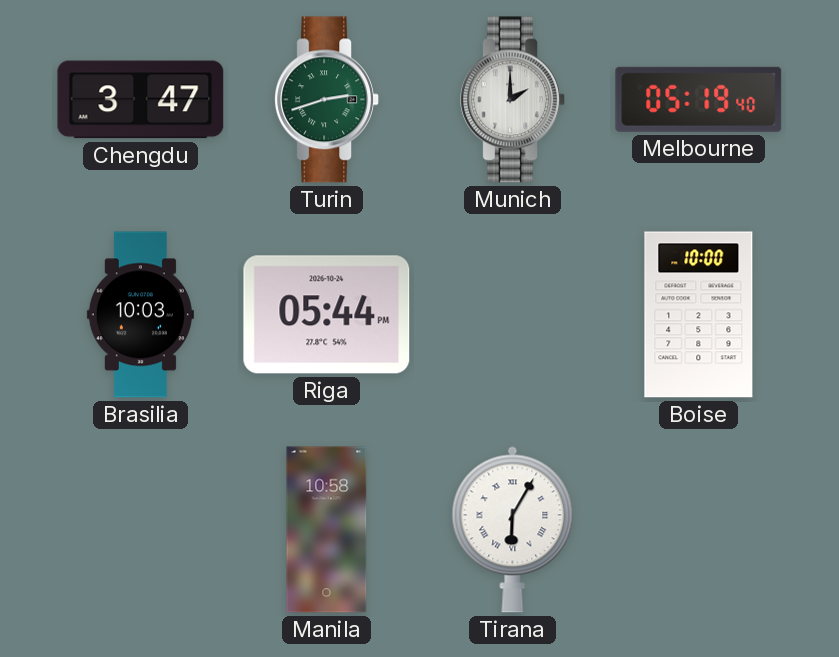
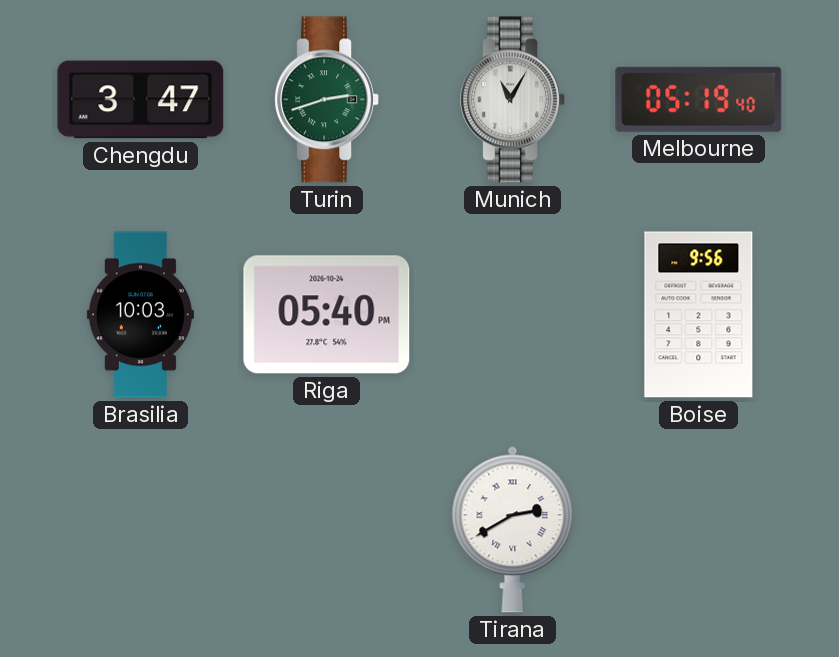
Munich: 2:00 -> 11:05 (512, 100)
Riga: 05:44 -> 05:40 (327, 315)
Boise: 10:00 -> 9:56 (699, 315)
Manila: 10:58 -> none (327, 530)
Tirana: 6:05 -> 2:40 (513, 529)
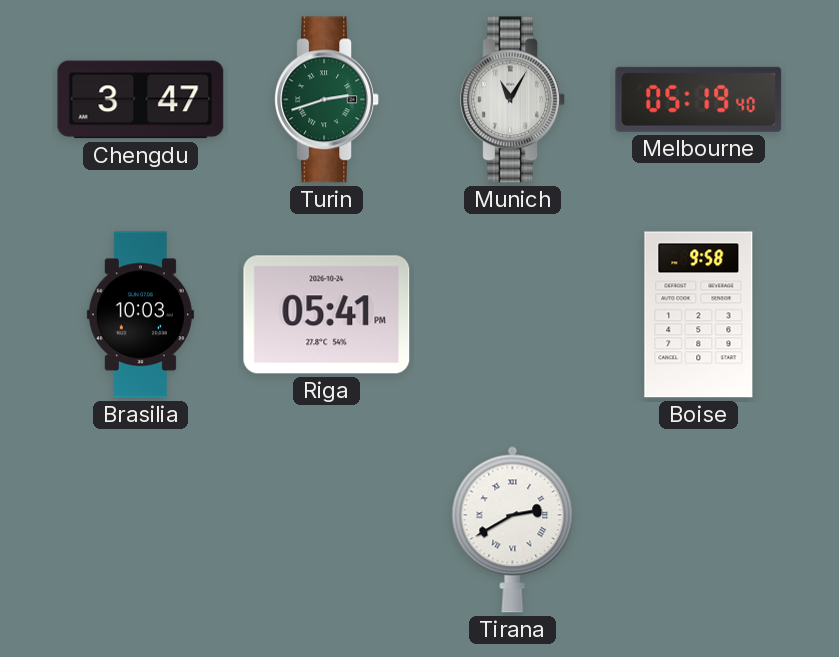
Riga: 05:40 -> 05:41 (327, 315)
Boise: 9:56 -> 9:58 (699, 315)
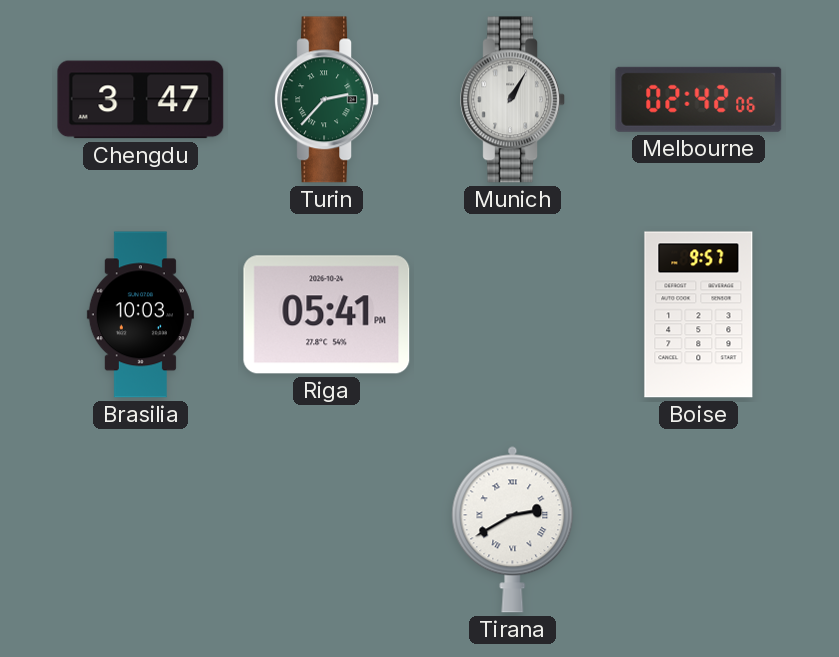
Turin: 2:42 -> 2:37 (326, 100)
Munich: 11:05 -> 1:05 (512, 100)
Melbourne: 05:19 -> 02:42 (699, 99)
Boise: 9:58 -> 9:57 (699, 315)
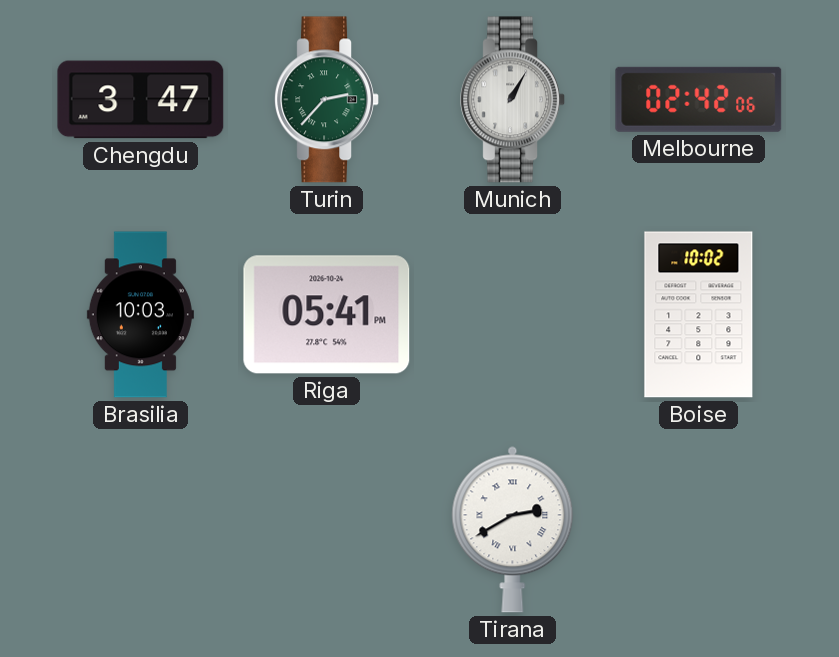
Boise: 9:57 -> 10:02 (699, 315)
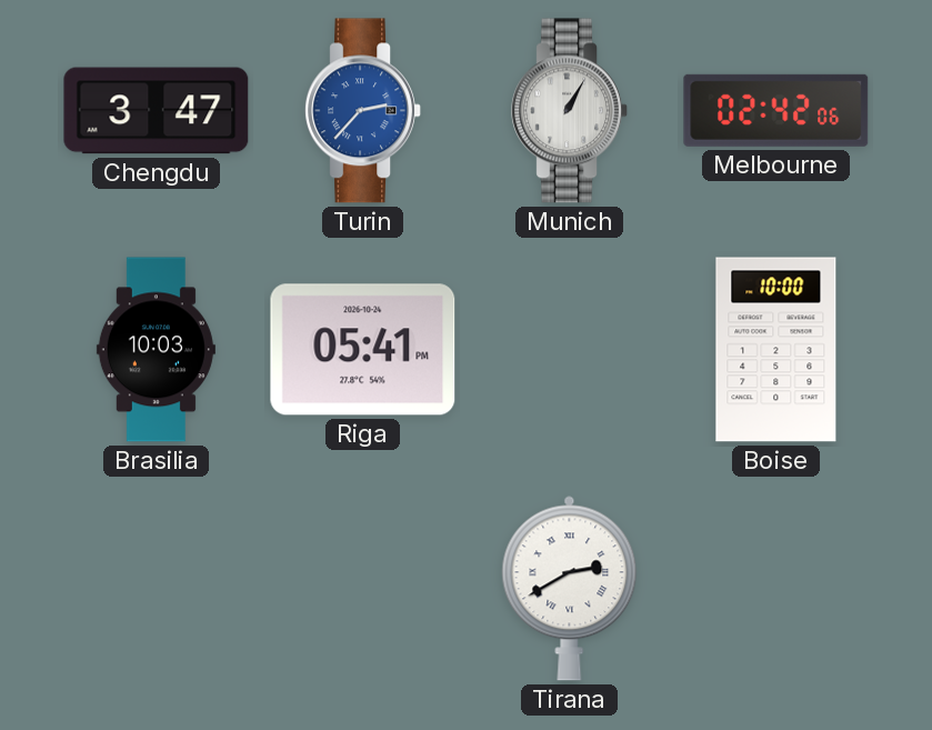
Turin dial: green -> blue (362, 111)
Boise: 10:02 -> 10:00 (776, 350)
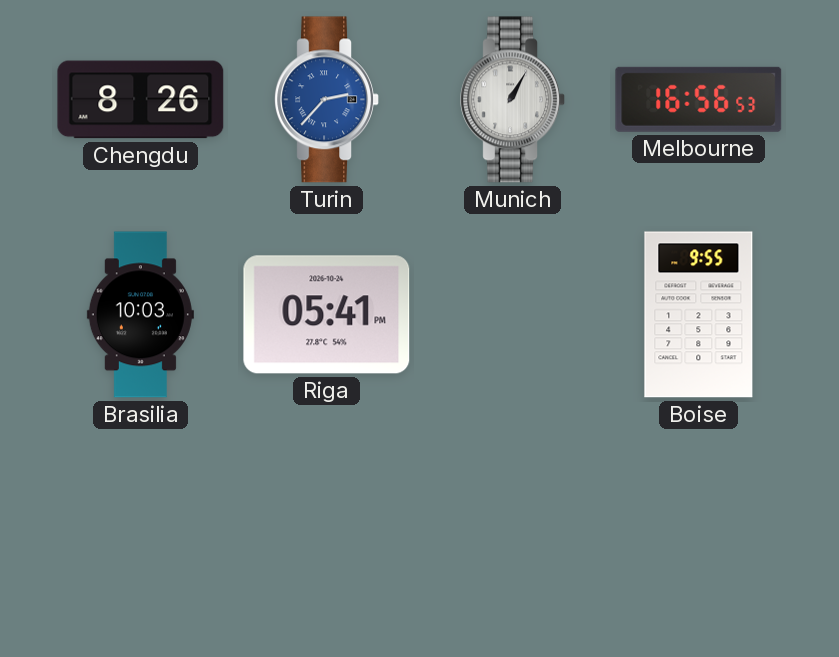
Chengdu: 3:47 -> 8:26 (141, 100)
Melbourne: 02:42 -> 16:56 (699, 99)
Boise: 10:00 -> 9:55 (699, 315)
Tirana: 2:40 -> none (570, 588)
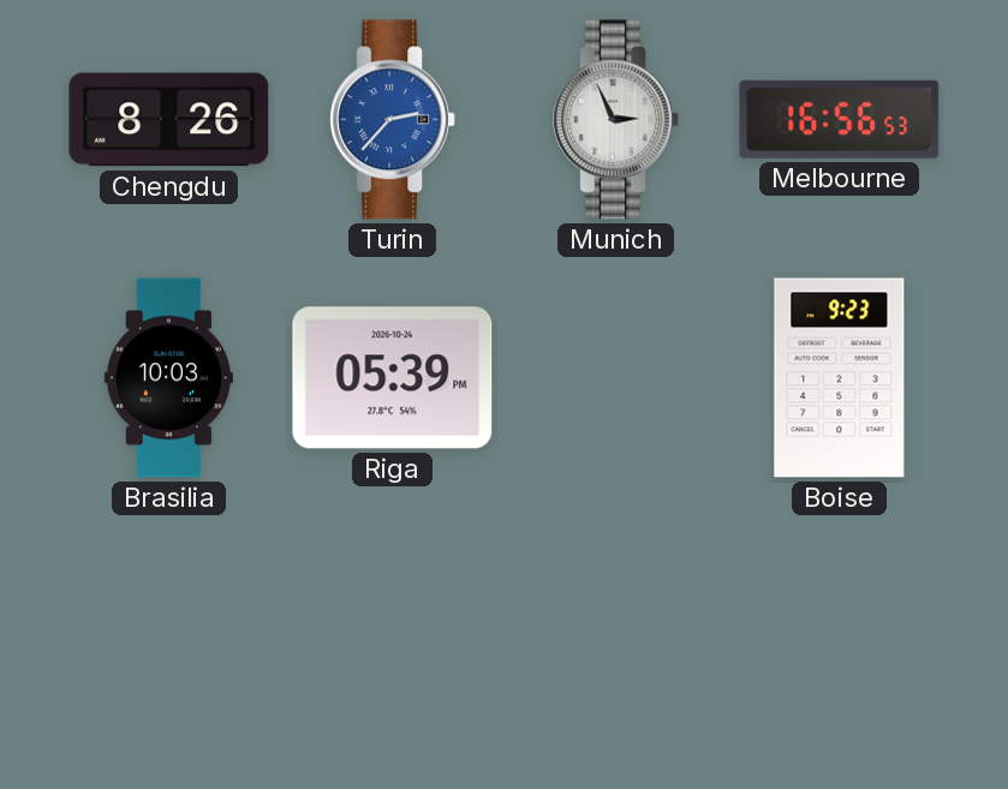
Munich: 1:05 -> 2:56 (615, 120)
Riga: 05:41 -> 05:39 (393, 378)
Boise: 9:55 -> 9:23 (840, 378)
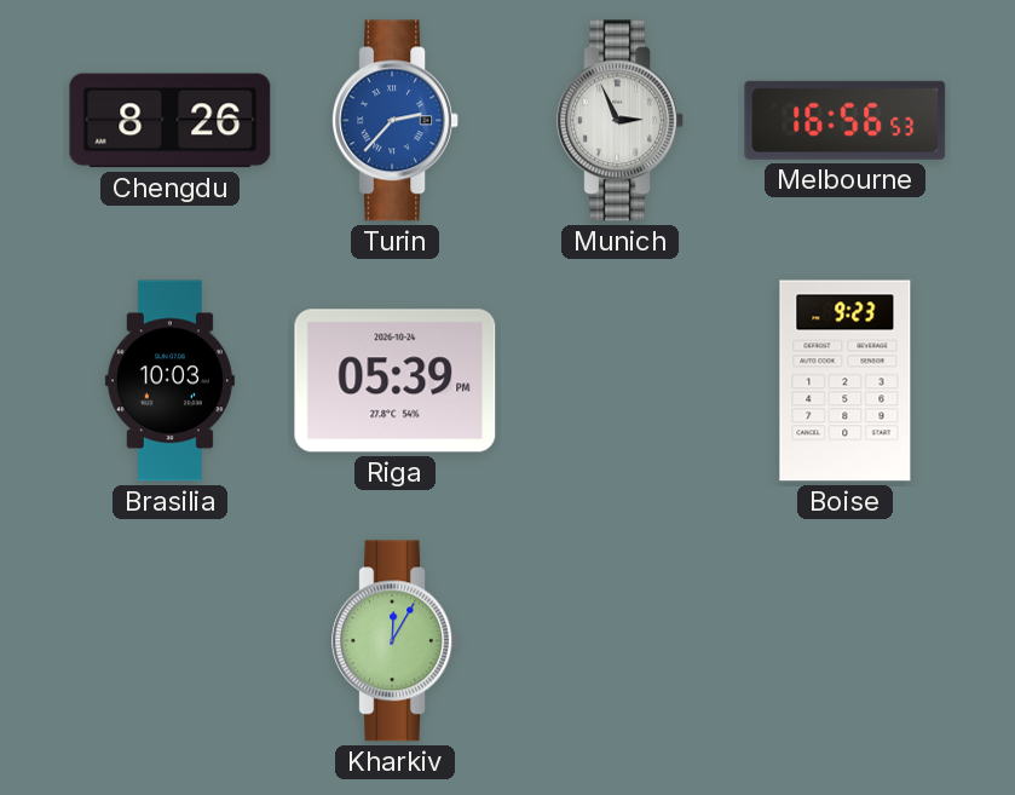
Kharkiv: none -> 12:05 (394, 641)
